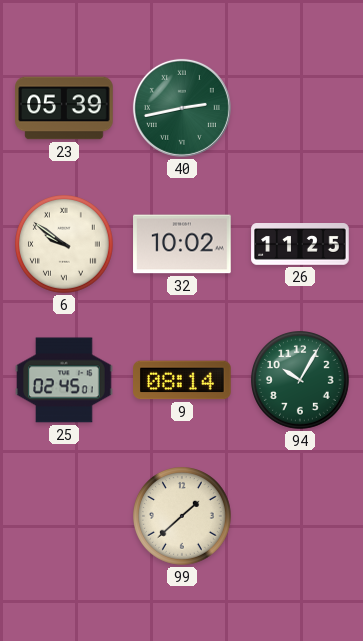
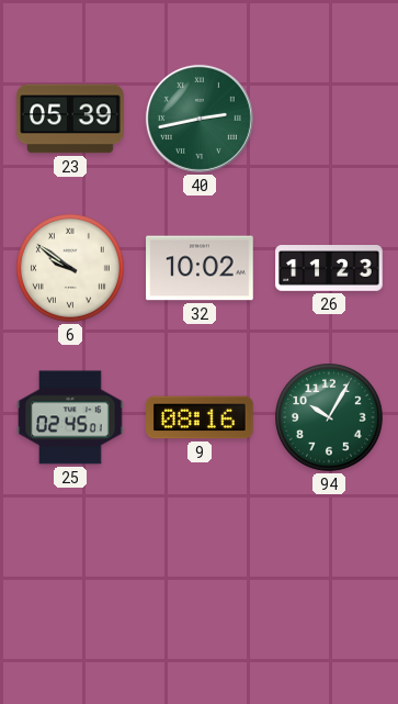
26: 11:25 -> 11:23 (329, 268)
9: 08:14 -> 08:16 (200, 417)
99: 1:38 -> none (183, 517)
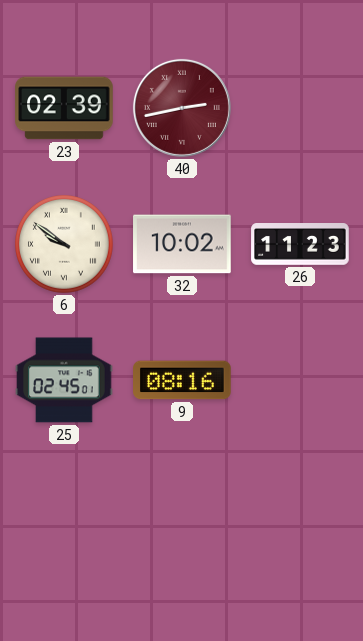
23: 05:39 -> 02:39 (64, 108)
40 dial: green -> burgundy (182, 108)
94: 10:05 -> none (330, 418)
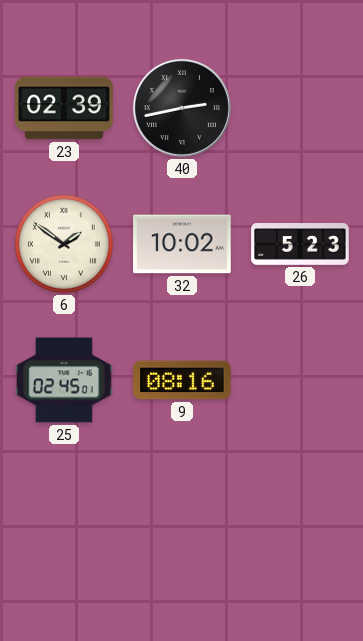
40 dial: burgundy -> black (182, 108)
6: 9:51 -> 1:51 (65, 245)
26: 11:23 -> 5:23 (300, 244)
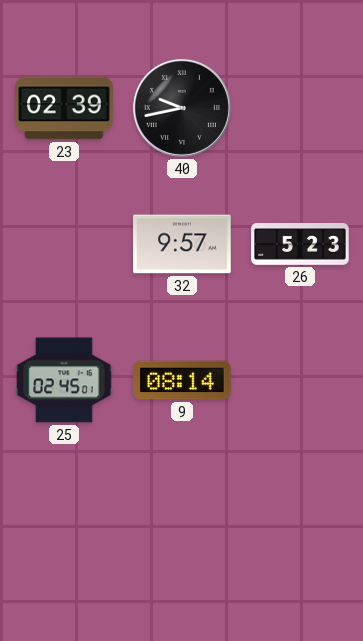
40: 2:43 -> 9:43 (182, 108)
6: 1:51 -> none (65, 245)
32: 10:02 -> 9:57 (182, 244)
9: 08:16 -> 08:14 (182, 380)
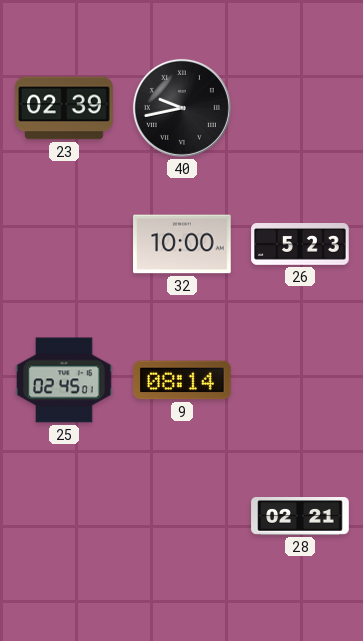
32: 9:57 -> 10:00 (182, 244)
28: none -> 02:21 (300, 517)
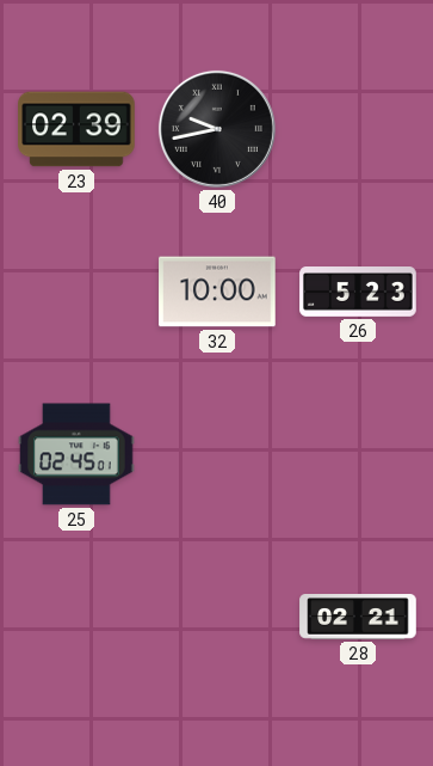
9: 08:14 -> none (182, 380)
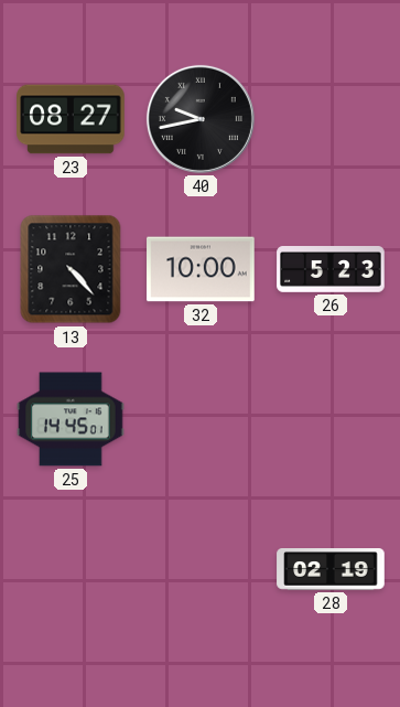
23: 02:39 -> 08:27 (71, 119)
13: none -> 4:23 (71, 269)
25: 02:45 -> 14:45 (71, 419)
28: 02:21 -> 02:19 (331, 570)
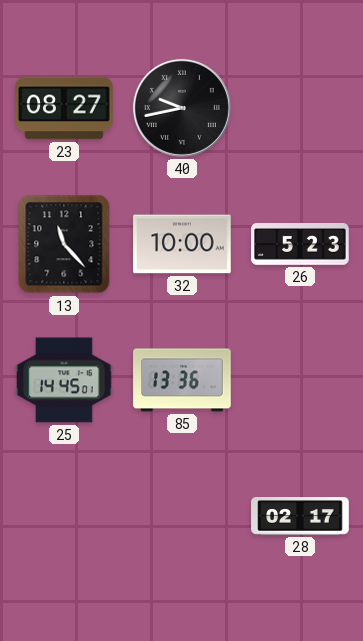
13: 4:23 -> 11:23 (64, 244)
85: none -> 13:36 (182, 380)
28: 02:19 -> 02:17 (300, 517)
